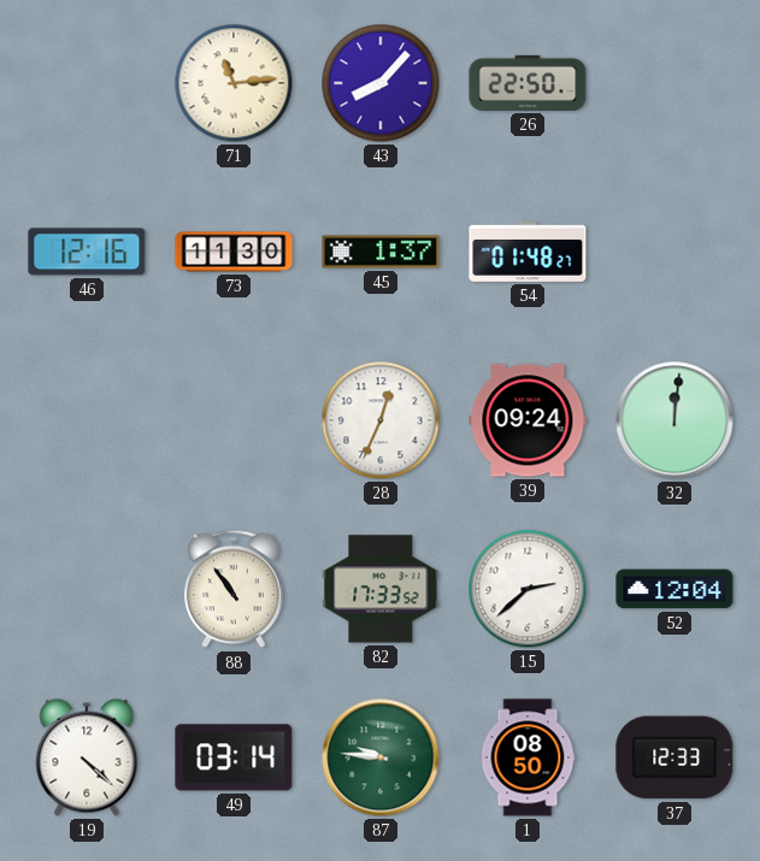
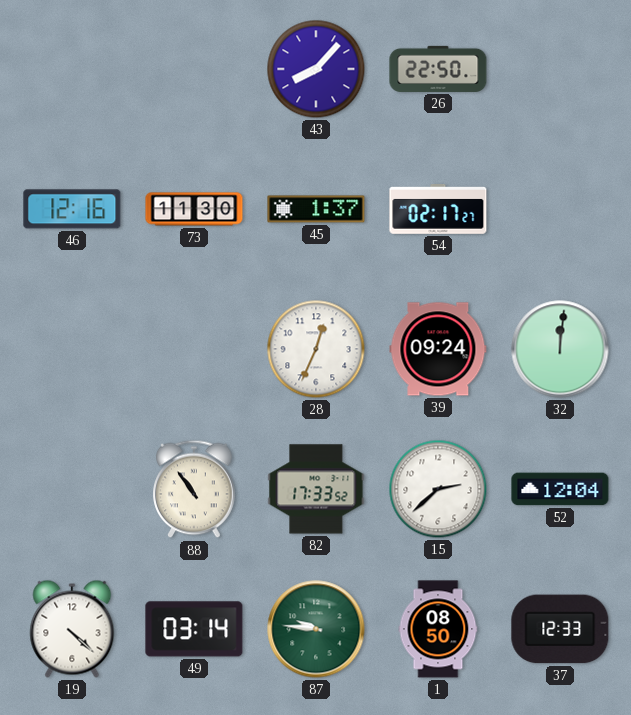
71: 11:14 -> none (234, 83)
54: 01:48 -> 02:17 (438, 210)
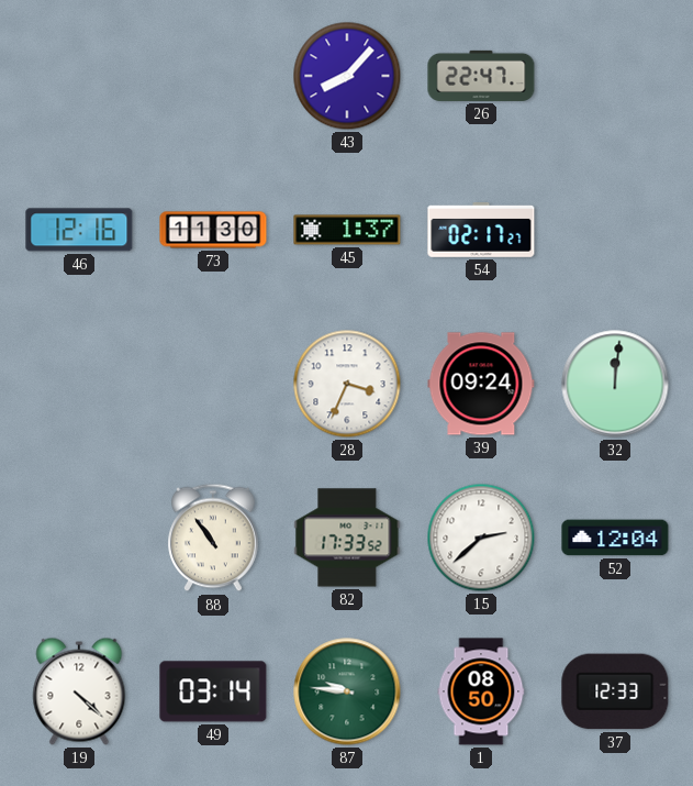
26: 22:50 -> 22:47 (481, 76)
28: 12:34 -> 3:34 (347, 384)
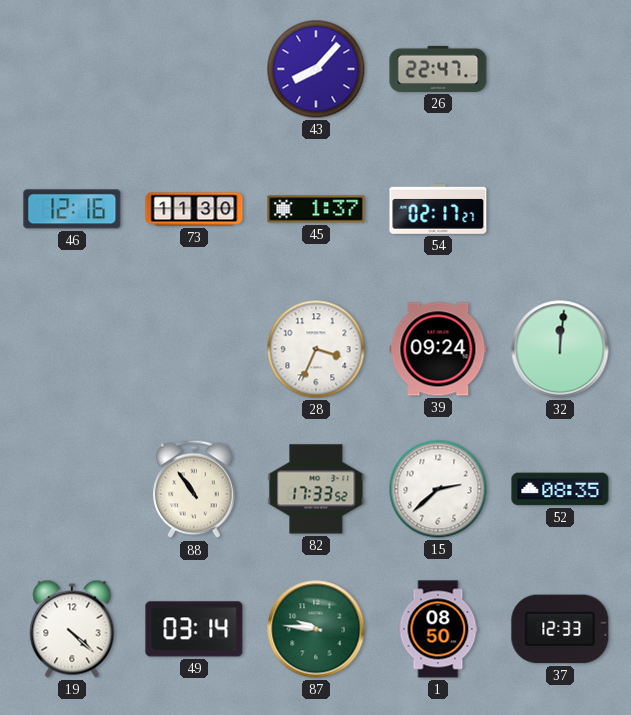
52: 12:04 -> 08:35 (560, 489)
